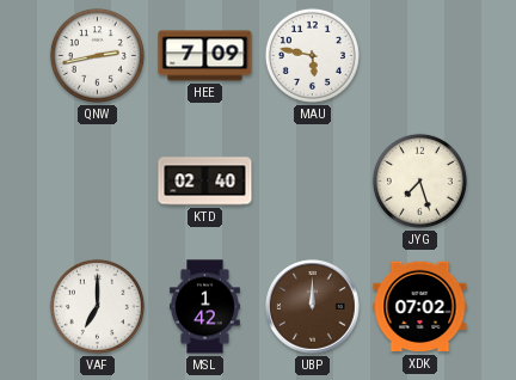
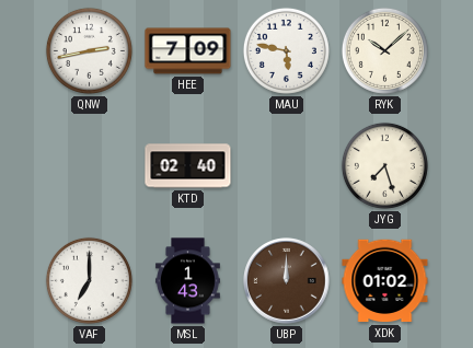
RYK: none -> 10:08 (384, 50)
MSL: 1:42 -> 1:43 (187, 281)
XDK: 07:02 -> 01:02 (385, 281)
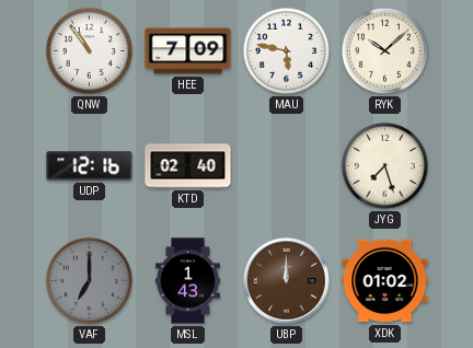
QNW: 2:43 -> 10:54 (89, 50)
UDP: none -> 12:16 (90, 166)
VAF dial: white -> grey (89, 280)
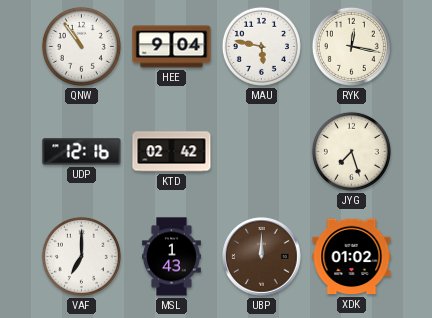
HEE: 7:09 -> 9:04 (172, 47)
RYK: 10:08 -> 12:17 (351, 46)
KTD: 02:40 -> 02:42 (172, 152)
VAF dial: grey -> white (81, 256)
